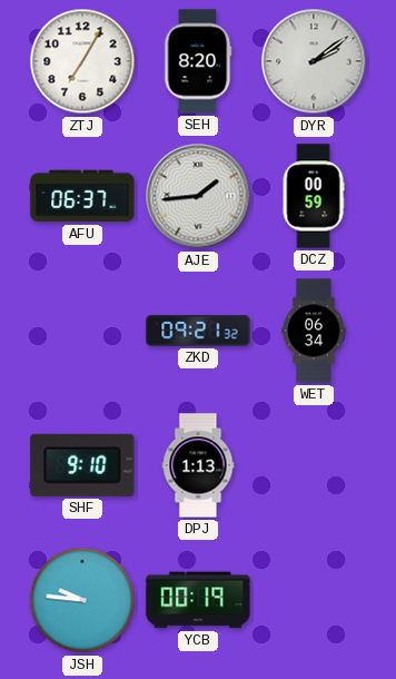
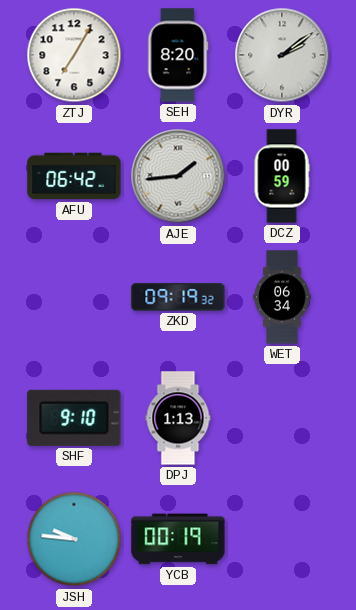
AFU: 06:37 -> 06:42 (74, 176)
ZKD: 09:21 -> 09:19 (178, 297)
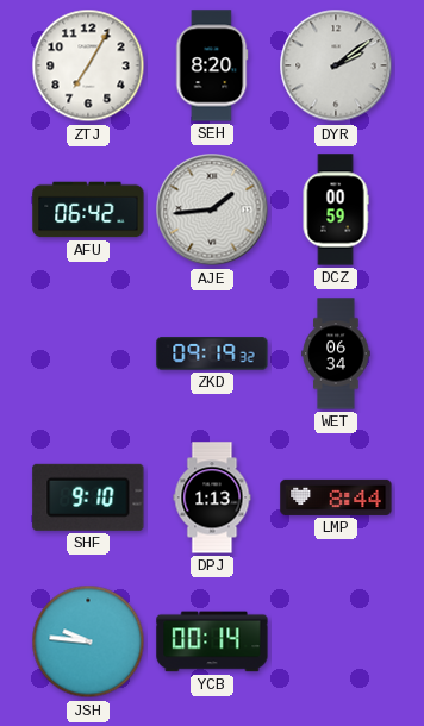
LMP: none -> 8:44 (336, 497)
YCB: 00:19 -> 00:14 (212, 641)
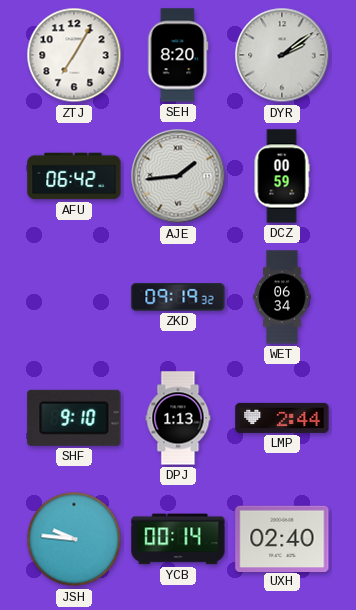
LMP: 8:44 -> 2:44 (282, 418)
UXH: none -> 02:40 (282, 538)
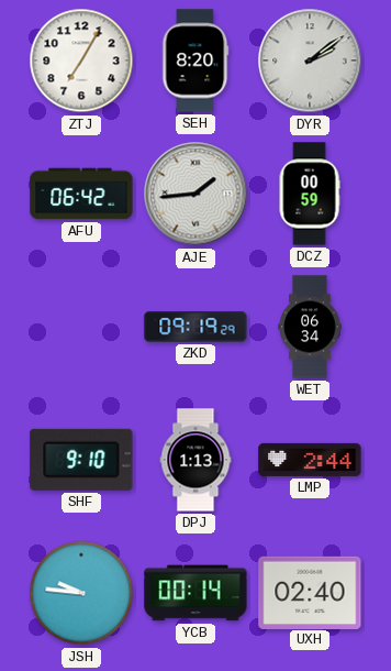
ZKD: 09:19:32 -> 09:19:29 (195, 327)
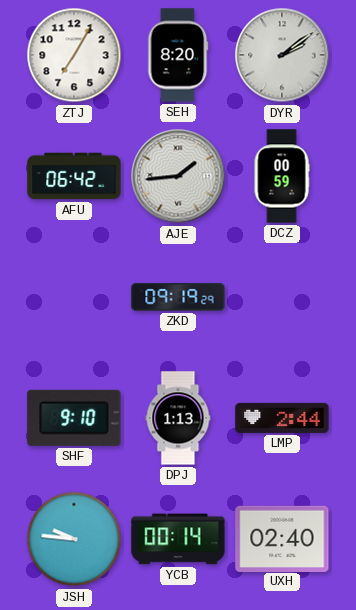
WET: 06:34 -> none (310, 327)
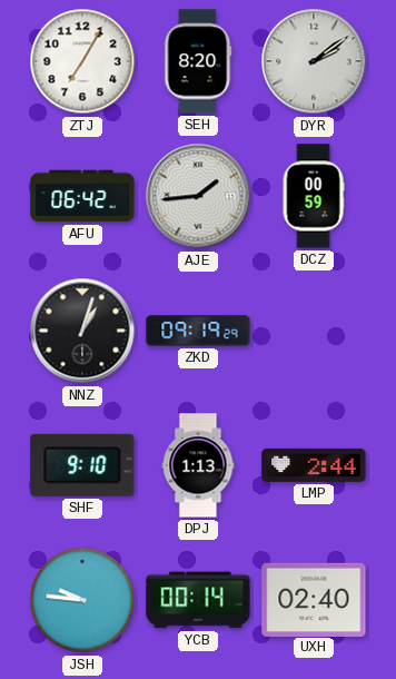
NNZ: none -> 1:03 (82, 331)
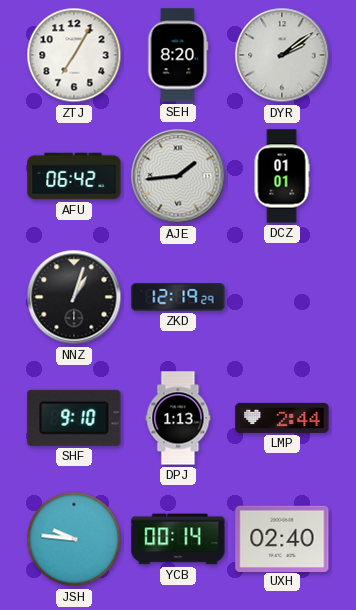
DCZ: 00:59 -> 01:01 (282, 176)
ZKD: 09:19 -> 12:19 (178, 297)
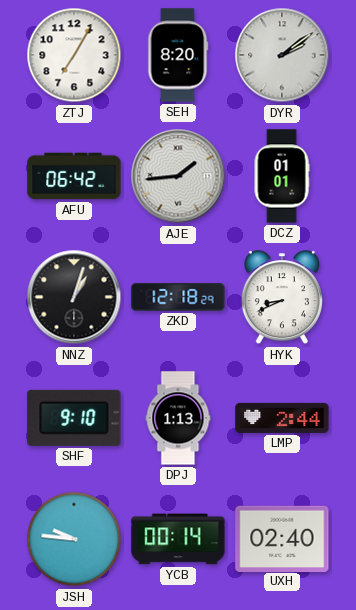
ZKD: 12:19 -> 12:18 (178, 297)
HYK: none -> 8:41 (282, 298)
